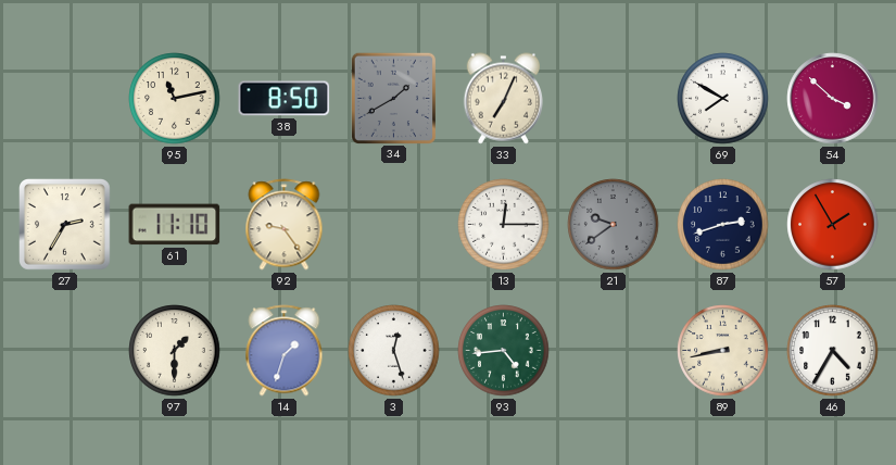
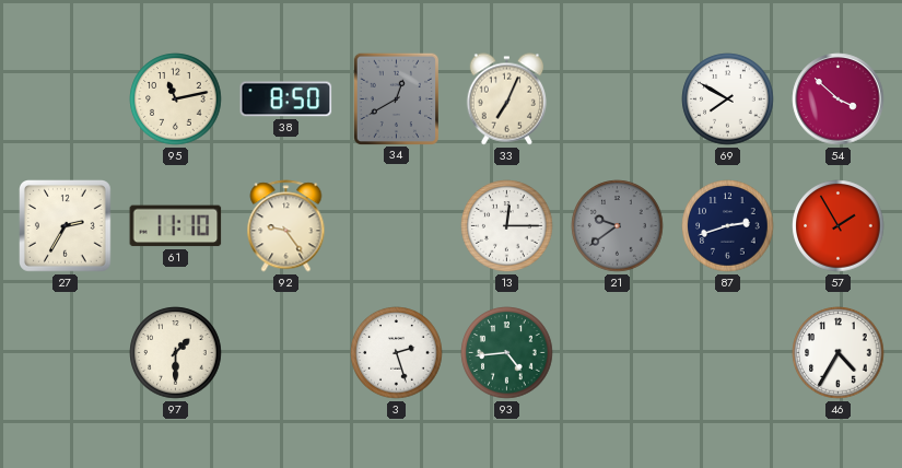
34: 1:40 -> 12:40 (396, 98)
14: 1:33 -> none (285, 351)
3: 12:27 -> 2:27 (397, 353)
89: 8:43 -> none (723, 351)
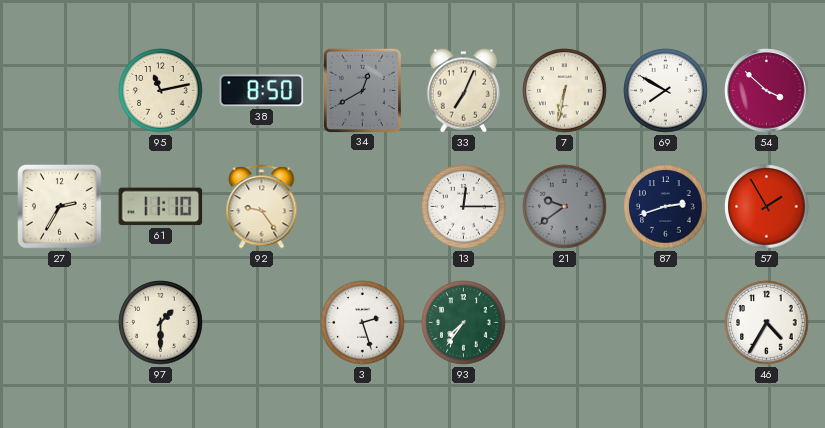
7: none -> 6:32 (565, 91)
93: 4:44 -> 7:36 (464, 323)
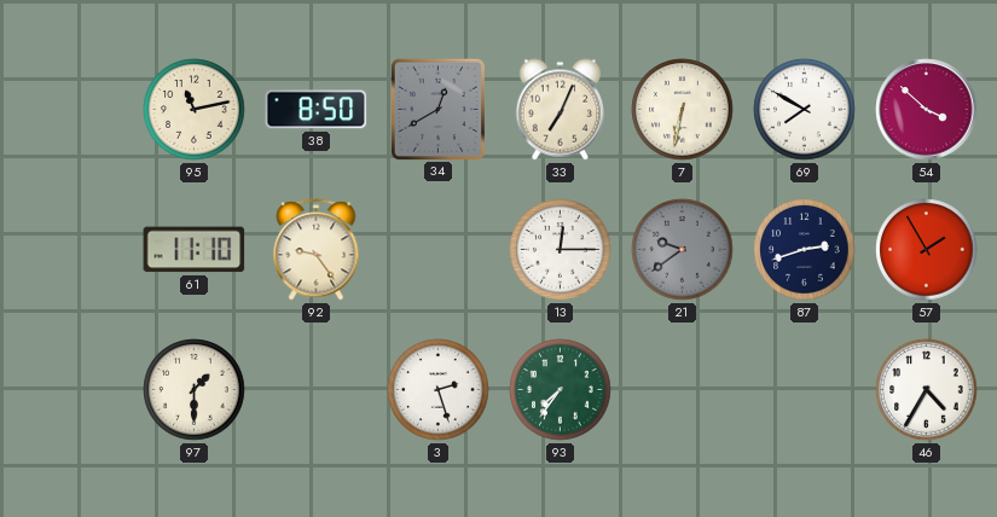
27: 2:35 -> none (60, 207)
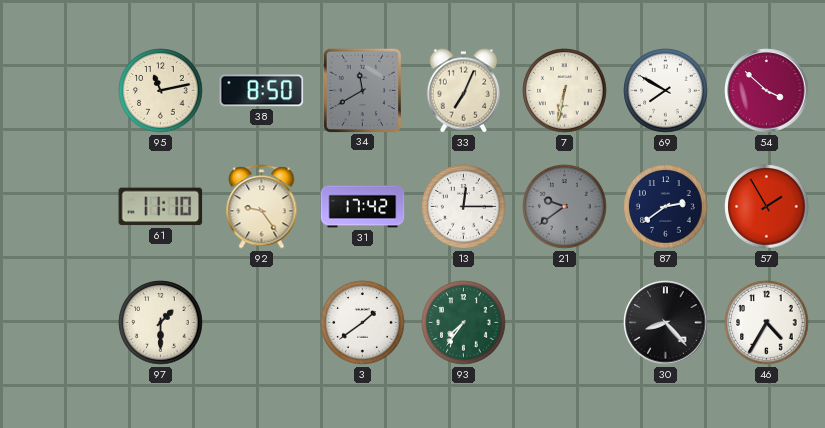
34: 12:40 -> 11:40 (362, 90)
31: none -> 17:42 (363, 207)
87: 2:42 -> 2:39 (666, 207)
3: 2:27 -> 1:39 (363, 323)
30: none -> 8:23 (666, 323)
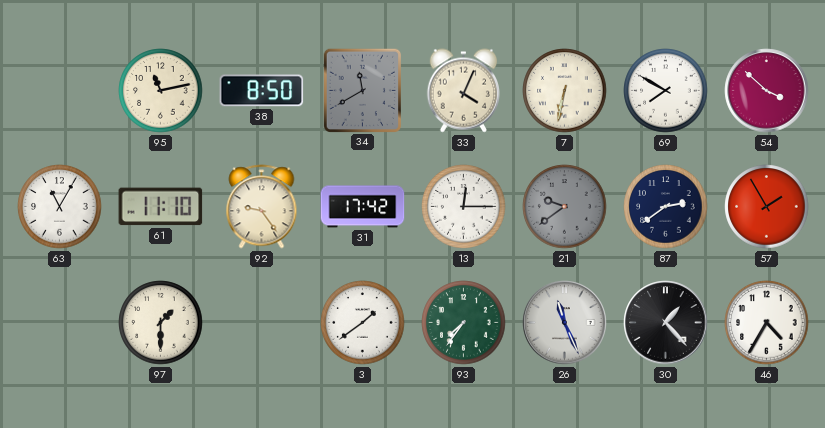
33: 7:04 -> 4:04 (463, 91)
63: none -> 11:05 (60, 207)
26: none -> 11:26 (565, 323)
30: 8:23 -> 1:23 (666, 323)
